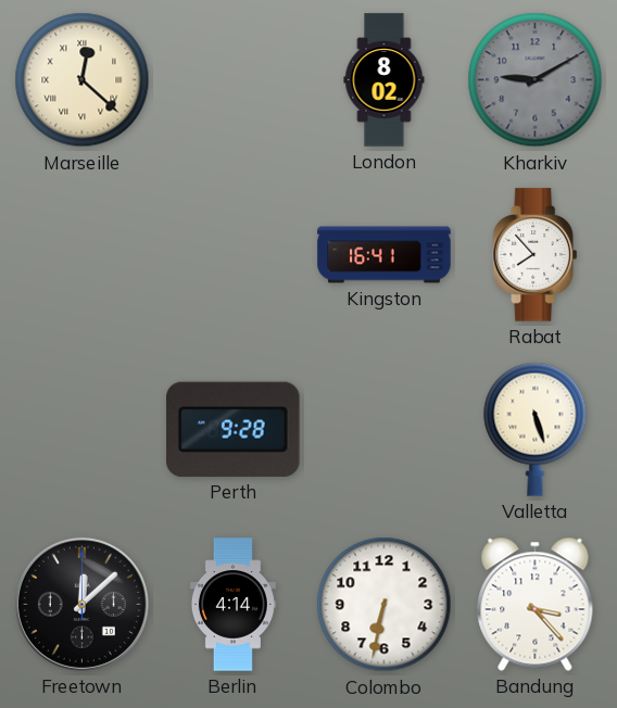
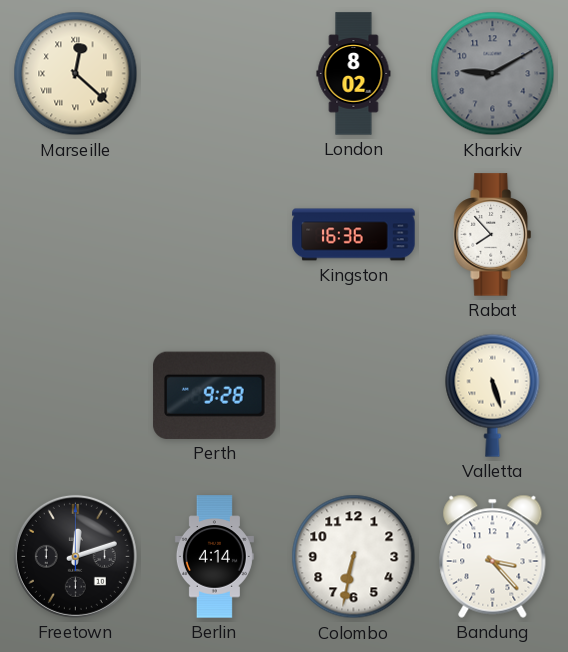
Kingston: 16:41 -> 16:36 (354, 235)
Freetown: 12:08 -> 12:12 (75, 556)
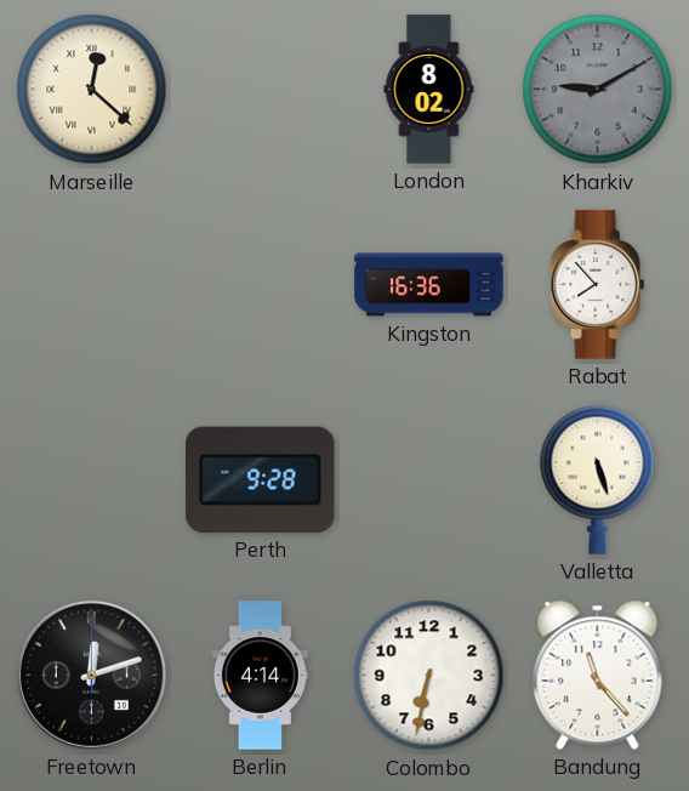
Bandung: 3:23 -> 11:23 (598, 675)
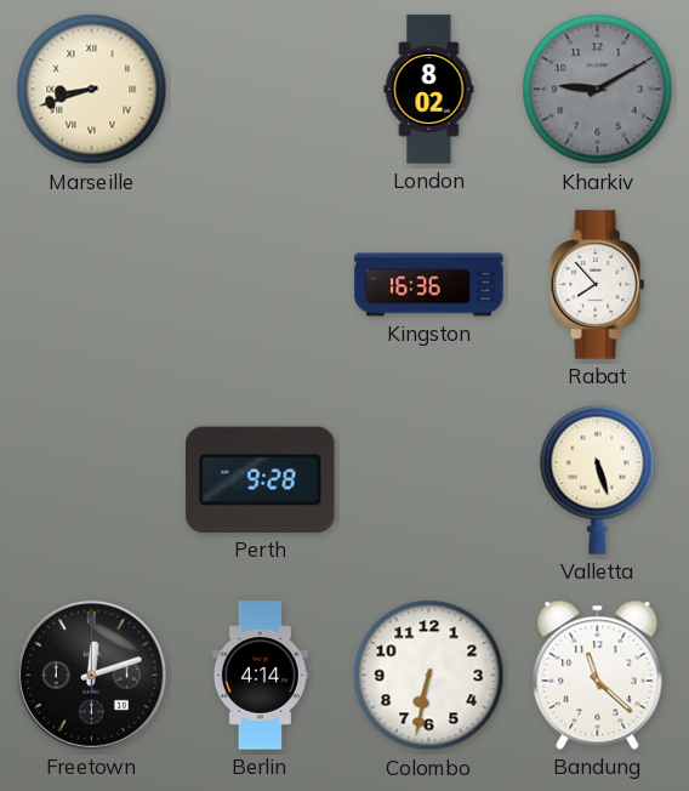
Marseille: 12:22 -> 8:42 (92, 90)
Bandung: 11:23 -> 11:22 (598, 675)
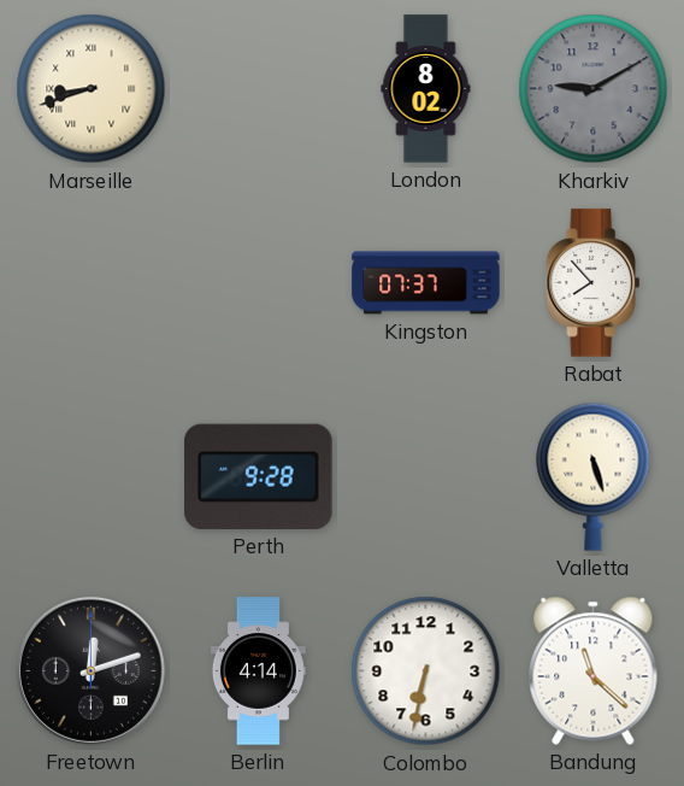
Kingston: 16:36 -> 07:37 (426, 283)
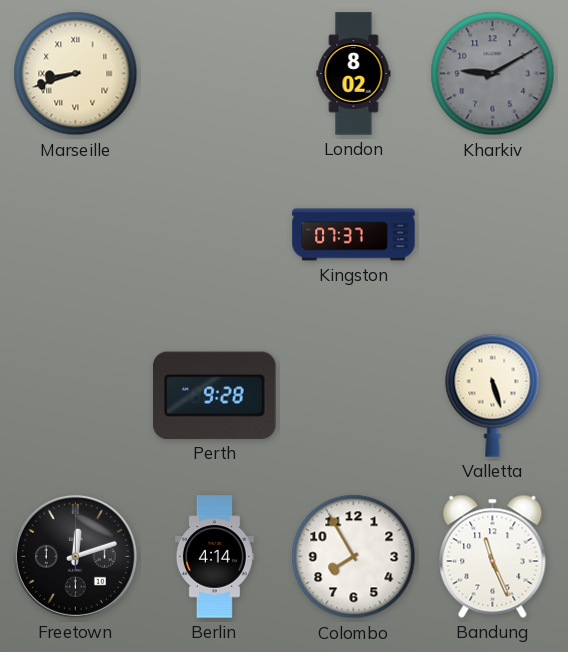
Rabat: 7:53 -> none (594, 283)
Colombo: 6:32 -> 7:55 (354, 557)
Bandung: 11:22 -> 11:26 (493, 556)
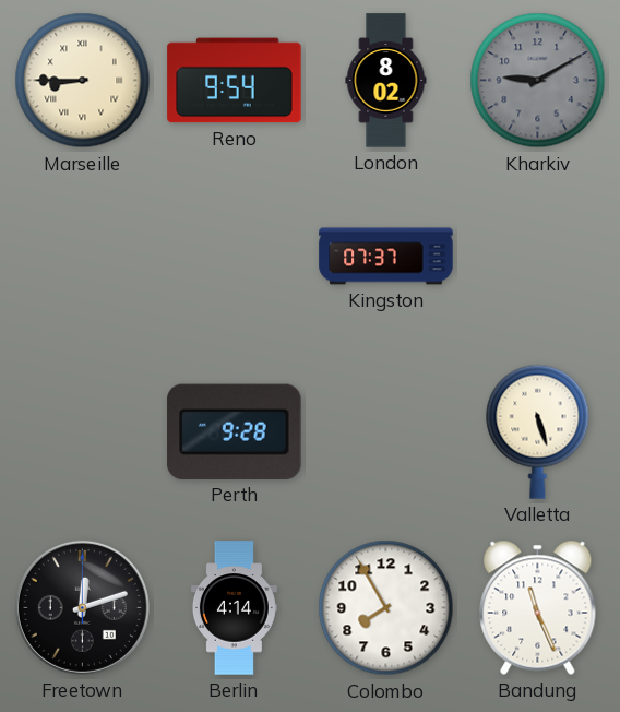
Marseille: 8:42 -> 8:45 (83, 81)
Reno: none -> 9:54 (235, 81)
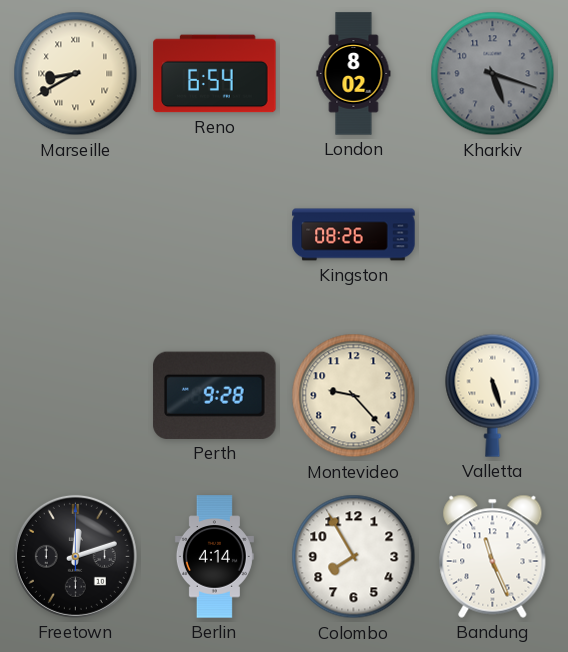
Marseille: 8:45 -> 8:40 (76, 74)
Reno: 9:54 -> 6:54 (215, 74)
Kharkiv: 9:10 -> 5:18 (493, 74)
Kingston: 07:37 -> 08:26 (354, 235)
Montevideo: none -> 9:23 (354, 396)
